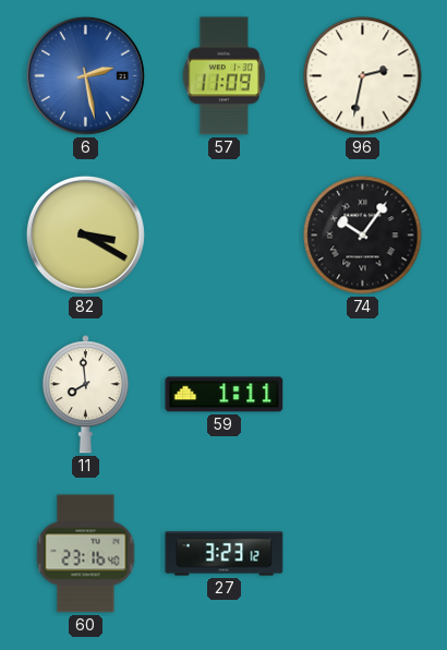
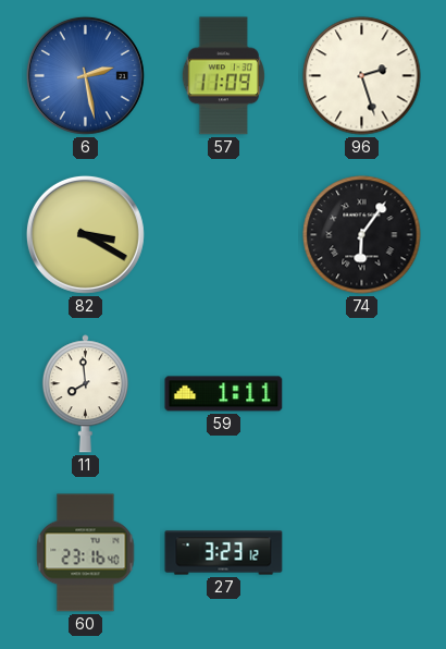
96: 2:32 -> 2:27 (362, 76)
74: 10:06 -> 6:06 (362, 235)
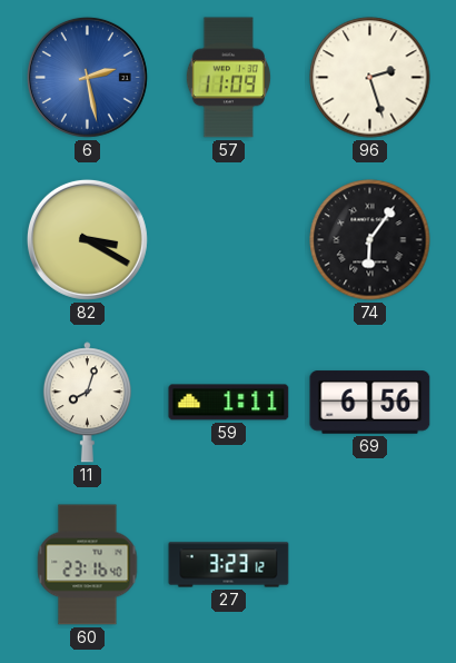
11: 7:59 -> 8:03 (87, 403)
69: none -> 6:56 (370, 403)
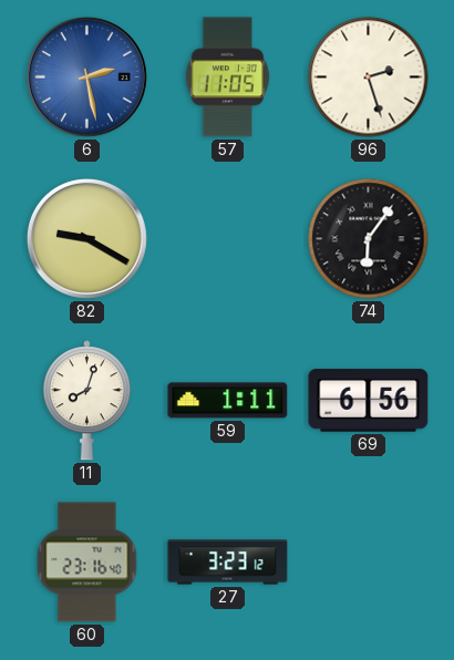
57: 11:09 -> 11:05 (227, 78)
82: 3:20 -> 9:20 (86, 238)
